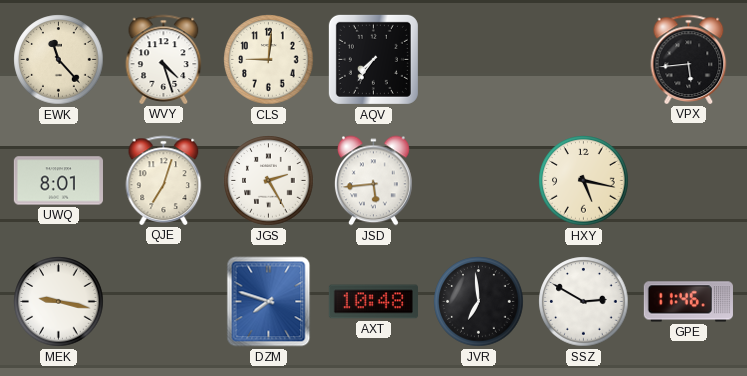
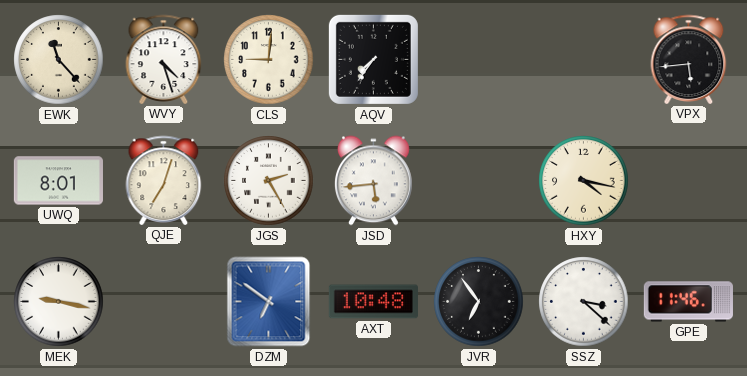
HXY: 5:17 -> 4:17 (584, 181)
DZM: 7:48 -> 6:51 (269, 302)
JVR: 6:59 -> 6:54 (479, 302)
SSZ: 2:50 -> 3:22 (584, 302)
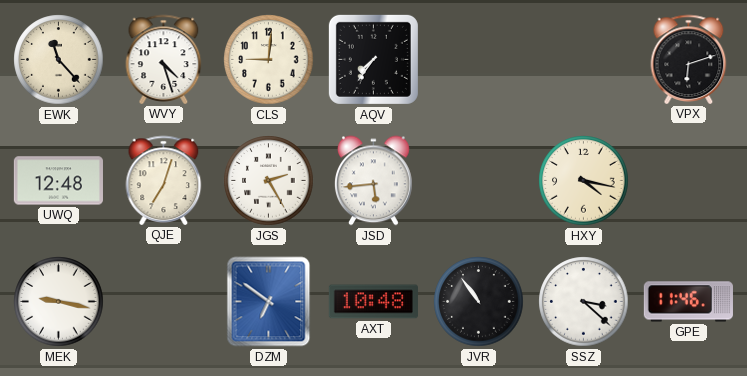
VPX: 5:44 -> 6:12 (689, 59)
UWQ: 8:01 -> 12:48 (58, 181)
JVR: 6:54 -> 10:54 (479, 302)
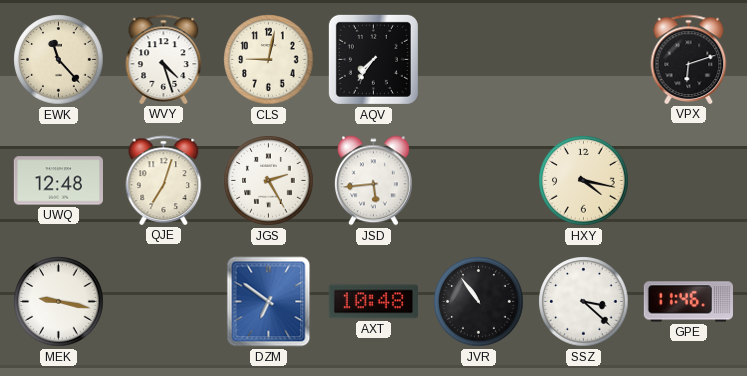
CLS: 9:01 -> 9:02 (269, 60)
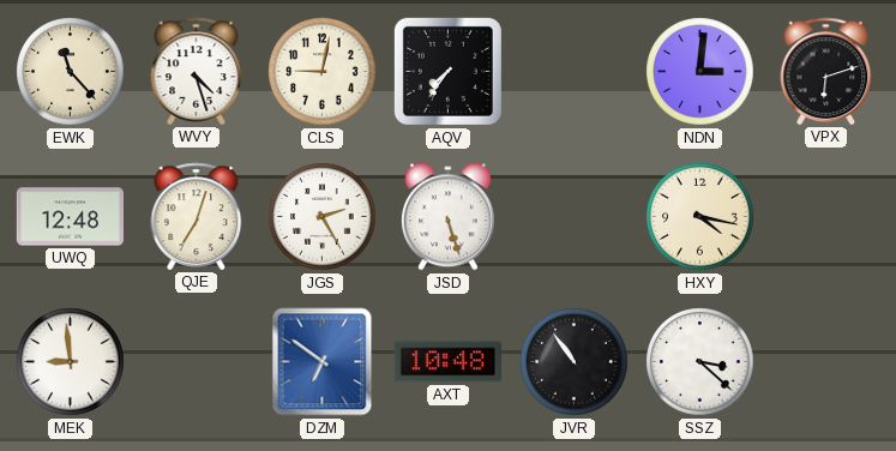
NDN: none -> 3:01 (700, 72)
JSD: 5:44 -> 5:27 (447, 217)
MEK: 9:17 -> 8:59 (71, 362)
GPE: 11:46 -> none (688, 302)
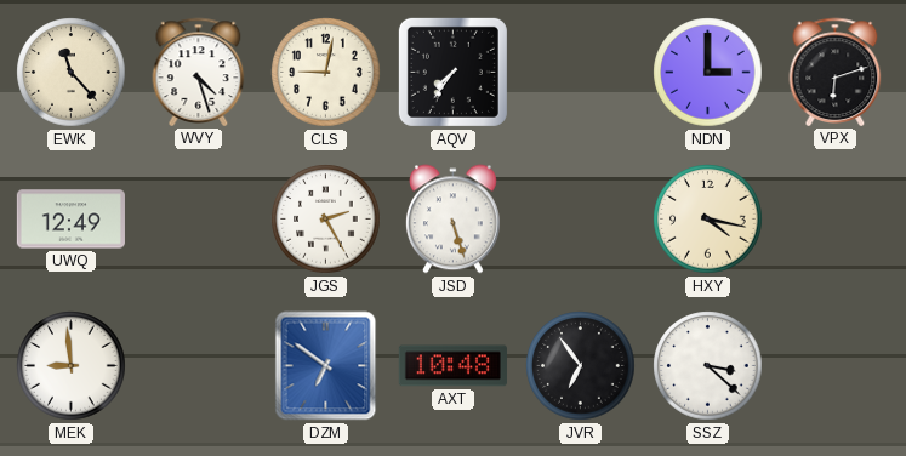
NDN: 3:01 -> 3:00 (708, 73)
UWQ: 12:48 -> 12:49 (70, 220)
QJE: 7:03 -> none (197, 216)
JVR: 10:54 -> 6:54 (581, 366)
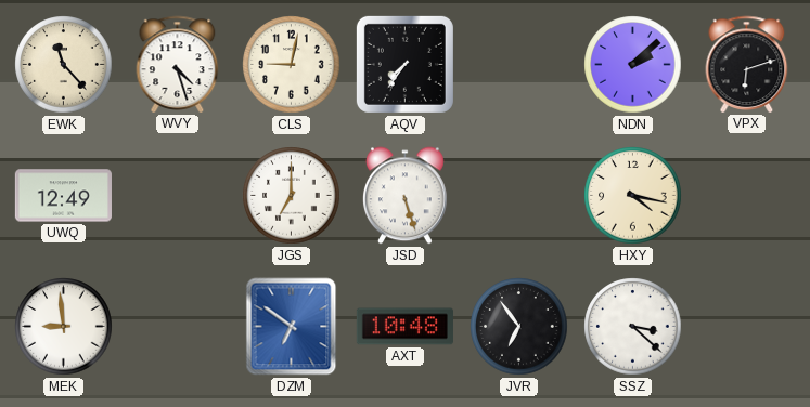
NDN: 3:00 -> 2:08 (633, 65)
JGS: 2:25 -> 7:00 (292, 196)
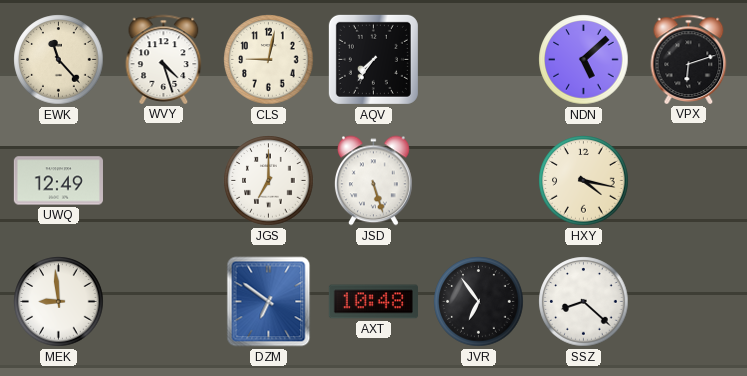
NDN: 2:08 -> 5:08 (584, 60)
SSZ: 3:22 -> 8:22 (584, 302)
